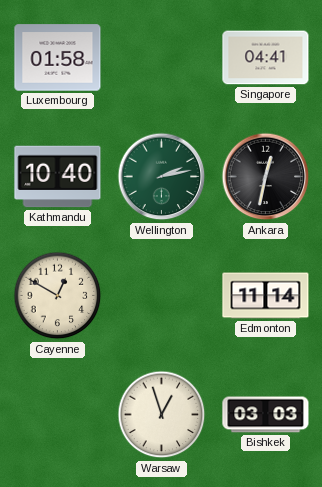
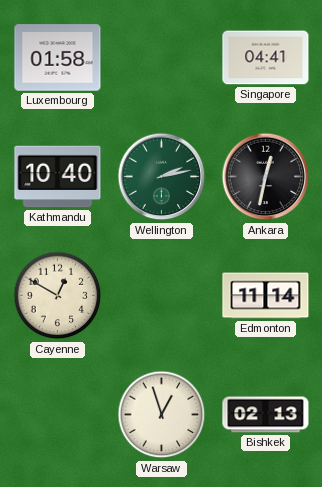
Bishkek: 03:03 -> 02:13 (266, 415)
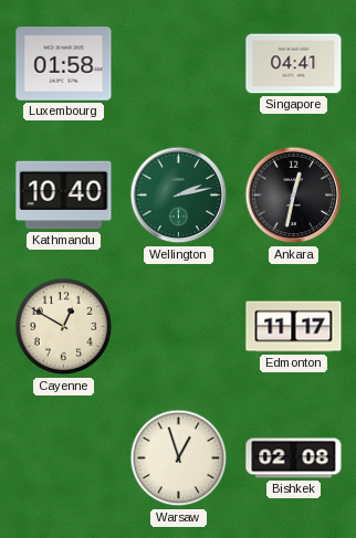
Edmonton: 11:14 -> 11:17 (294, 327)
Bishkek: 02:13 -> 02:08 (294, 458)
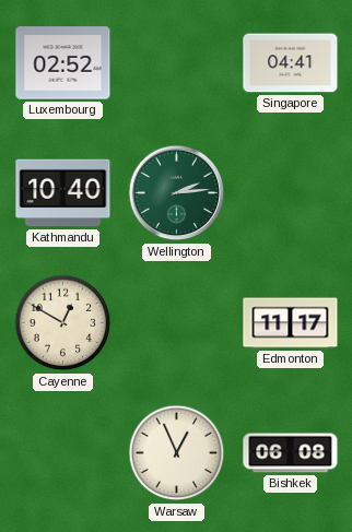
Luxembourg: 01:58 -> 02:52 (63, 63)
Wellington: 2:13 -> 2:14 (177, 193)
Ankara: 12:32 -> none (294, 196)
Warsaw: 12:57 -> 12:56 (177, 453)
Bishkek: 02:08 -> 06:08 (291, 453)
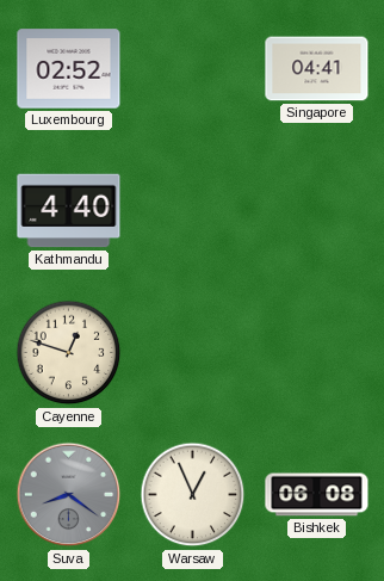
Kathmandu: 10:40 -> 4:40 (69, 211)
Wellington: 2:14 -> none (177, 193)
Cayenne: 12:50 -> 12:48 (69, 353)
Edmonton: 11:17 -> none (291, 323)
Suva: none -> 8:21 (69, 495)
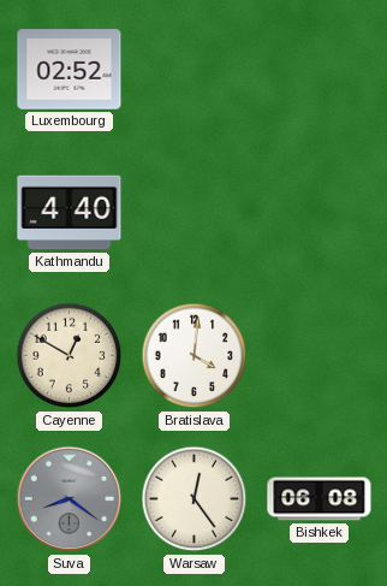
Singapore: 04:41 -> none (317, 69)
Cayenne: 12:48 -> 12:50 (70, 356)
Bratislava: none -> 4:01 (195, 356)
Warsaw: 12:56 -> 12:24 (195, 499)
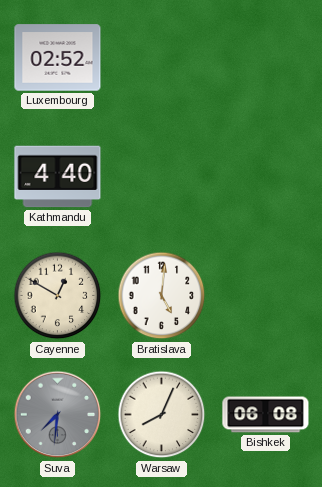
Bratislava: 4:01 -> 5:01 (162, 296)
Suva: 8:21 -> 7:31 (58, 415)
Warsaw: 12:24 -> 8:04 (162, 415)
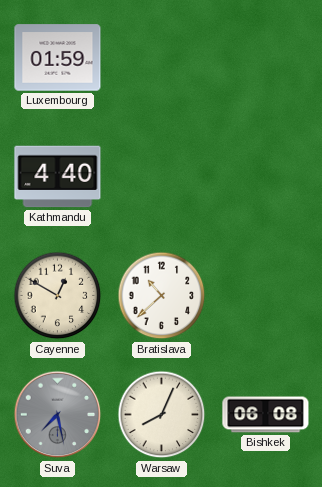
Luxembourg: 02:52 -> 01:59 (58, 58)
Bratislava: 5:01 -> 10:38 (162, 296)
Suva: 7:31 -> 7:28 (58, 415)
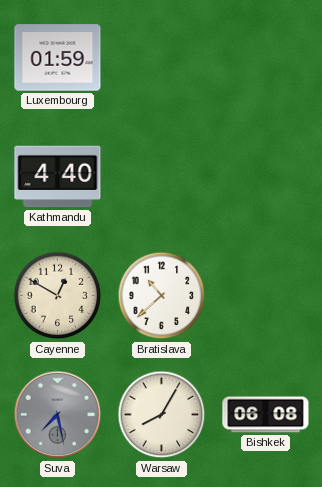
Warsaw: 8:04 -> 8:05 (162, 415)
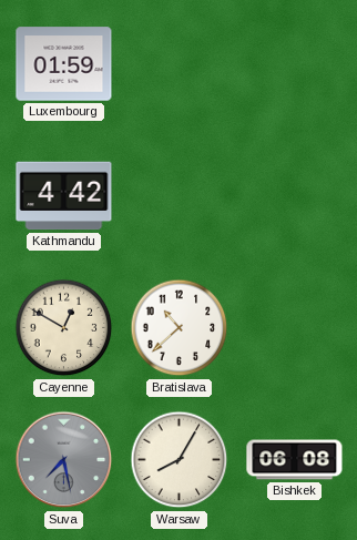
Kathmandu: 4:40 -> 4:42 (64, 196)
